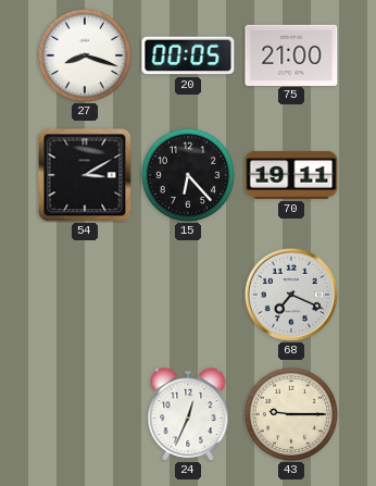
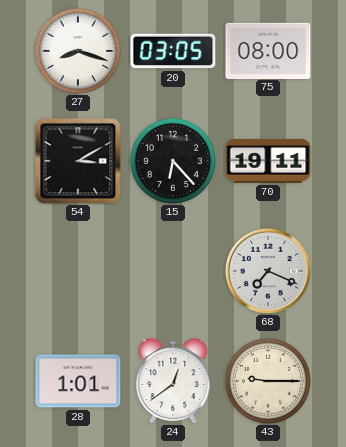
20: 00:05 -> 03:05 (173, 51)
75: 21:00 -> 08:00 (268, 50)
28: none -> 1:01 (78, 381)
24: 12:34 -> 12:39 (173, 381)
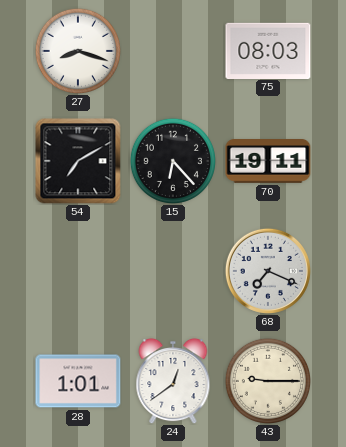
20: 03:05 -> none (173, 51)
75: 08:00 -> 08:03 (268, 50)
54: 3:10 -> 7:10 (78, 161)
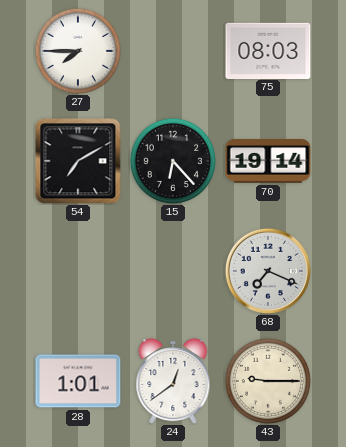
27: 8:18 -> 7:45 (77, 50)
70: 19:11 -> 19:14 (268, 162)
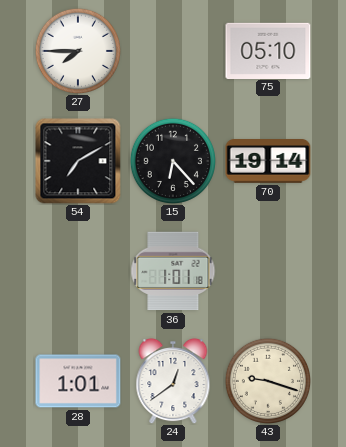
75: 08:03 -> 05:10 (268, 50)
36: none -> 1:01 (173, 271)
68: 7:19 -> none (268, 271)
43: 9:15 -> 9:18 (267, 380)
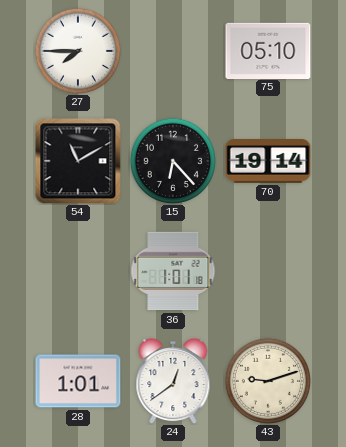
54: 7:10 -> 11:10 (78, 161)
43: 9:18 -> 9:12 (267, 380)
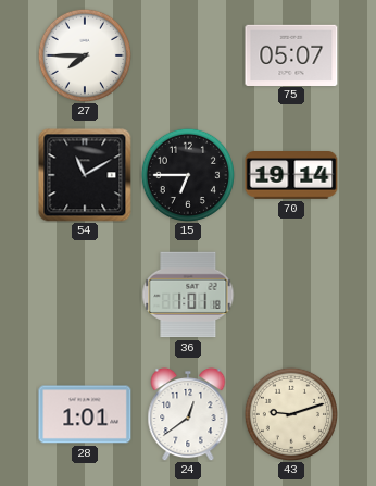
75: 05:10 -> 05:07 (291, 54)
15: 6:23 -> 6:45 (187, 174)
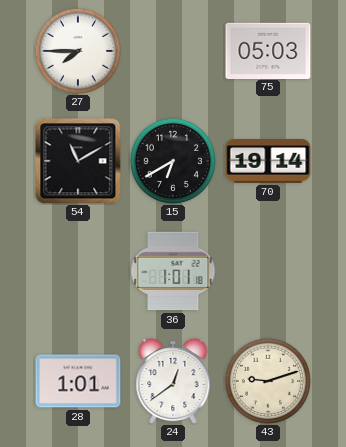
75: 05:07 -> 05:03 (268, 50)
15: 6:45 -> 6:40 (172, 160)
